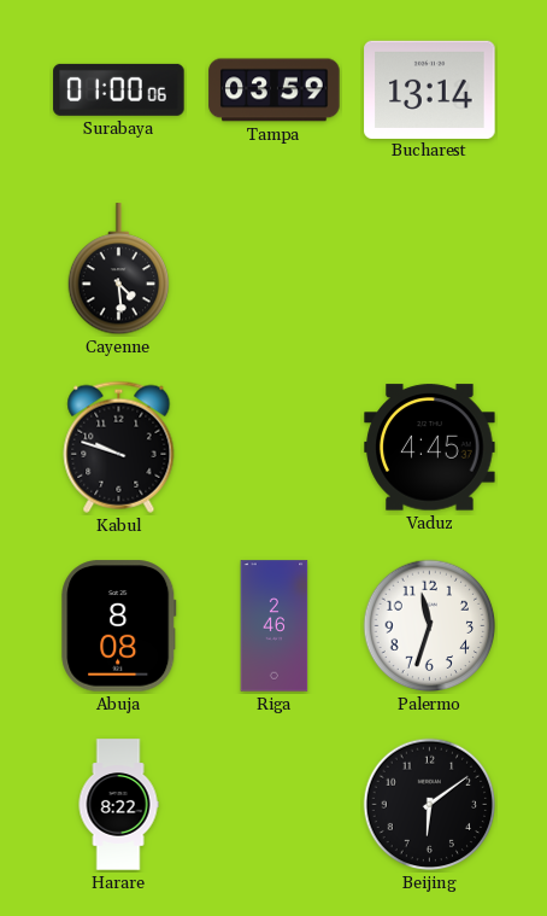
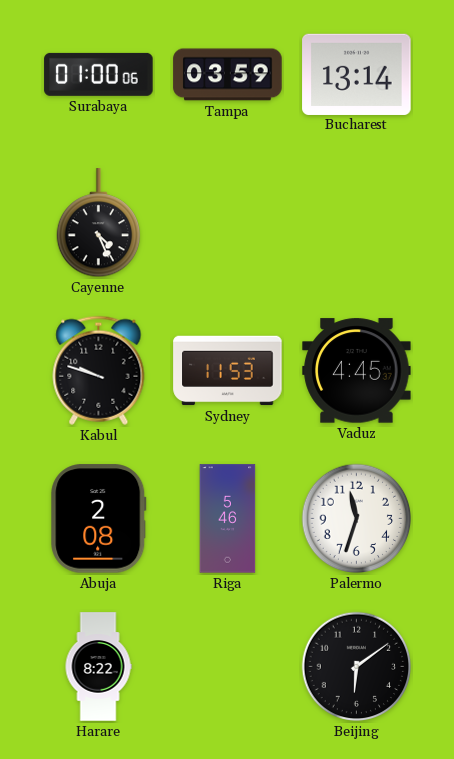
Cayenne: 4:29 -> 4:26 (98, 223)
Sydney: none -> 11:53 (228, 371)
Abuja: 8:08 -> 2:08 (99, 519)
Riga: 2:46 -> 5:46 (228, 519)
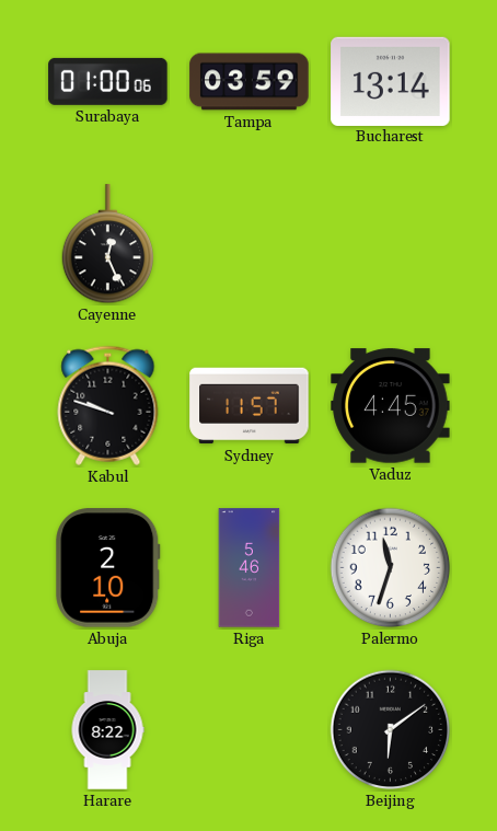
Cayenne: 4:26 -> 12:26 (107, 244)
Sydney: 11:53 -> 11:57 (250, 406)
Abuja: 2:08 -> 2:10 (108, 568)
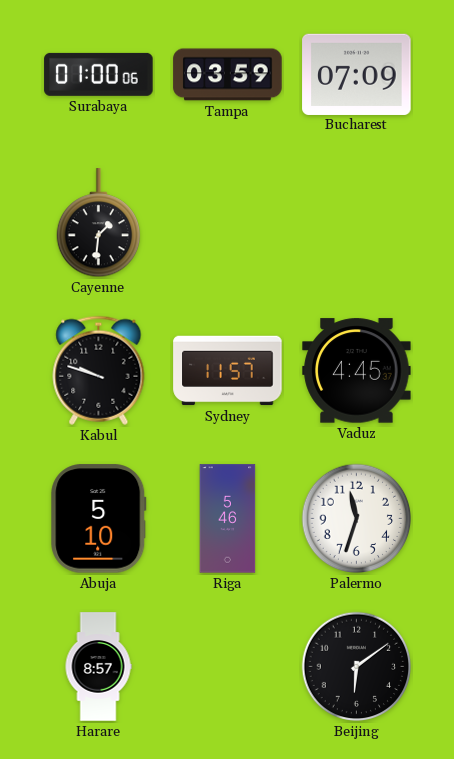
Bucharest: 13:14 -> 07:09 (357, 74)
Cayenne: 12:26 -> 1:31 (98, 223)
Abuja: 2:10 -> 5:10 (99, 519)
Harare: 8:22 -> 8:57 (98, 667)
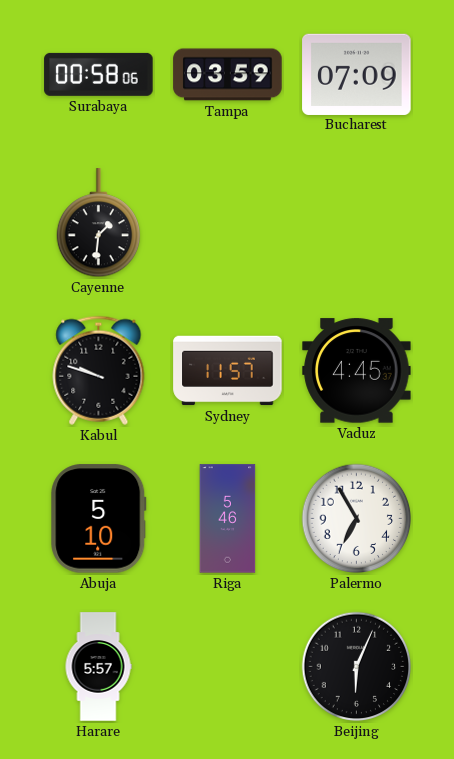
Surabaya: 01:00 -> 00:58 (99, 74)
Palermo: 11:33 -> 6:55 (357, 519)
Harare: 8:57 -> 5:57 (98, 667)
Beijing: 6:09 -> 6:04 (357, 667)
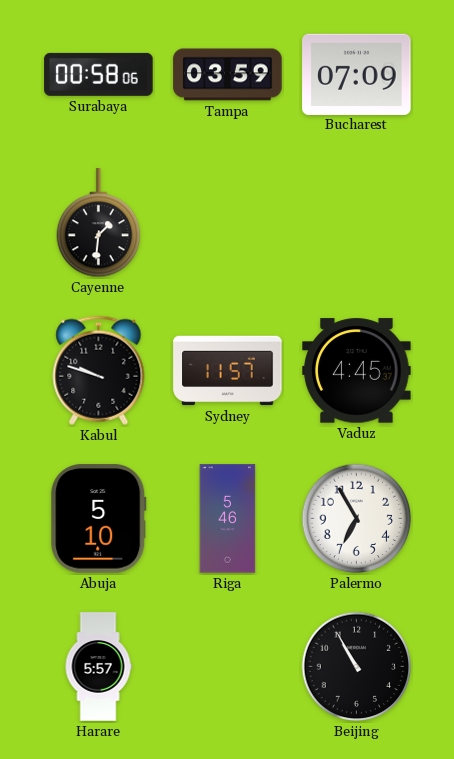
Beijing: 6:04 -> 10:55 (357, 667)
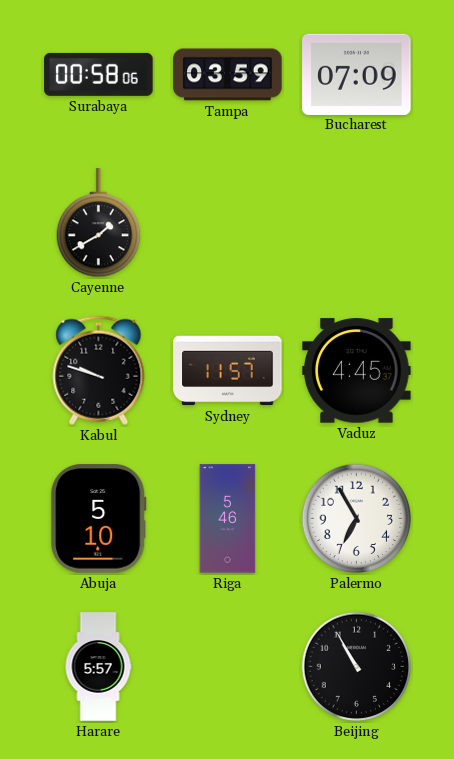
Cayenne: 1:31 -> 1:40 (98, 223)
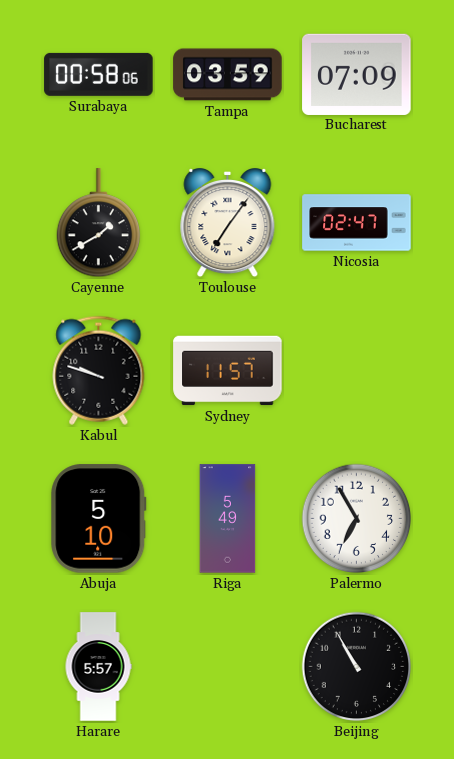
Toulouse: none -> 7:06 (228, 224)
Nicosia: none -> 02:47 (357, 223)
Vaduz: 4:45 -> none (357, 371)
Riga: 5:46 -> 5:49 (228, 519)
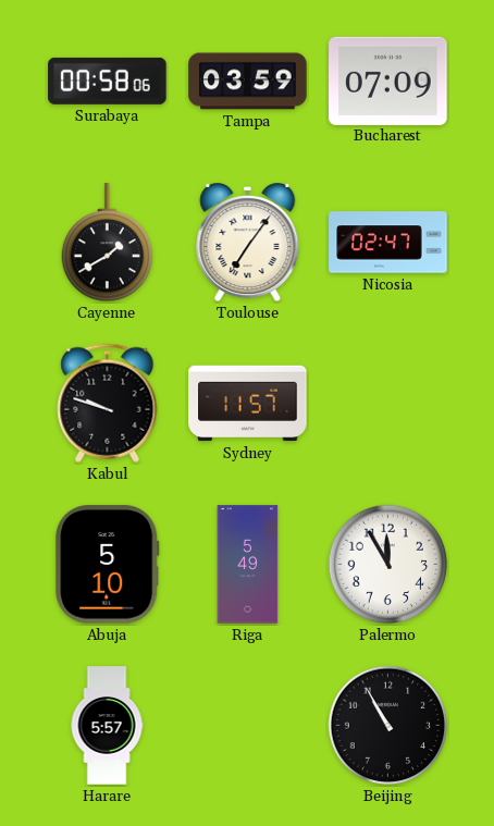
Palermo: 6:55 -> 11:55 (388, 565)
